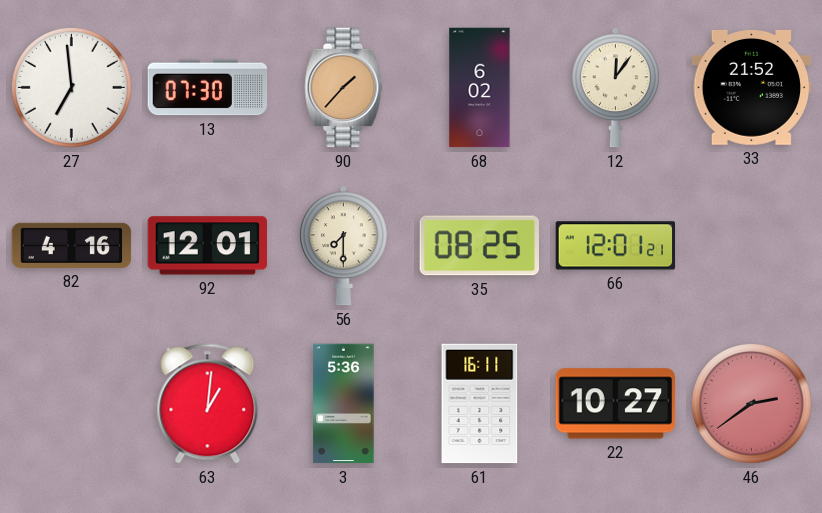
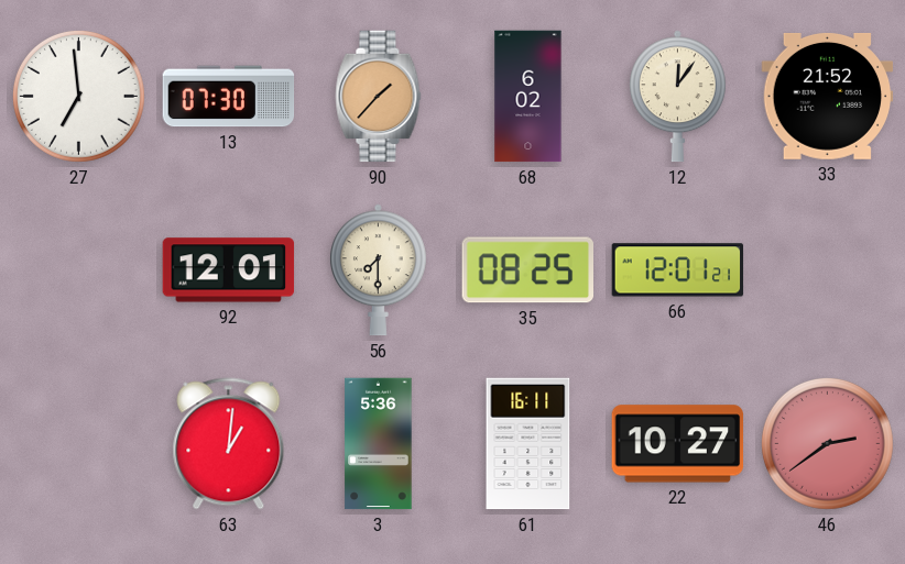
82: 4:16 -> none (72, 245)
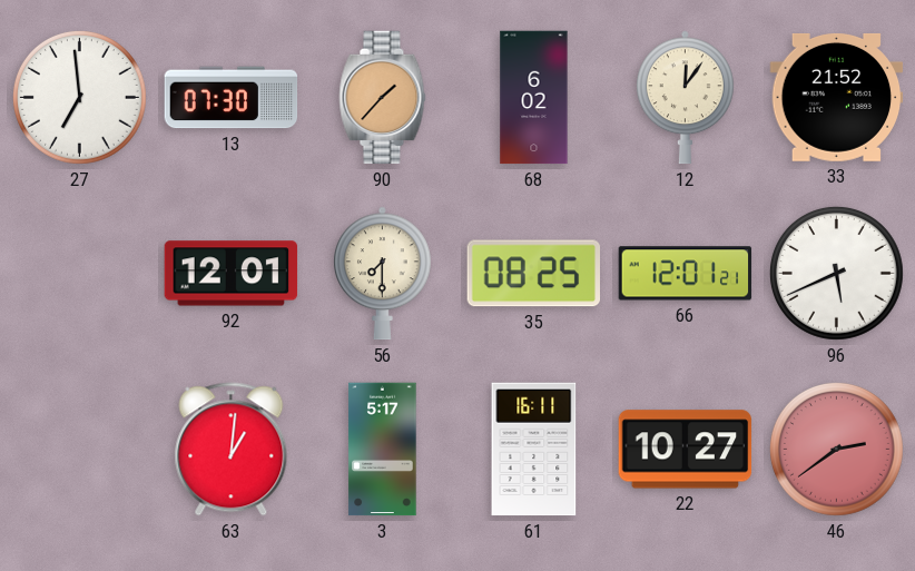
96: none -> 5:41 (836, 273)
3: 5:36 -> 5:17 (383, 450)
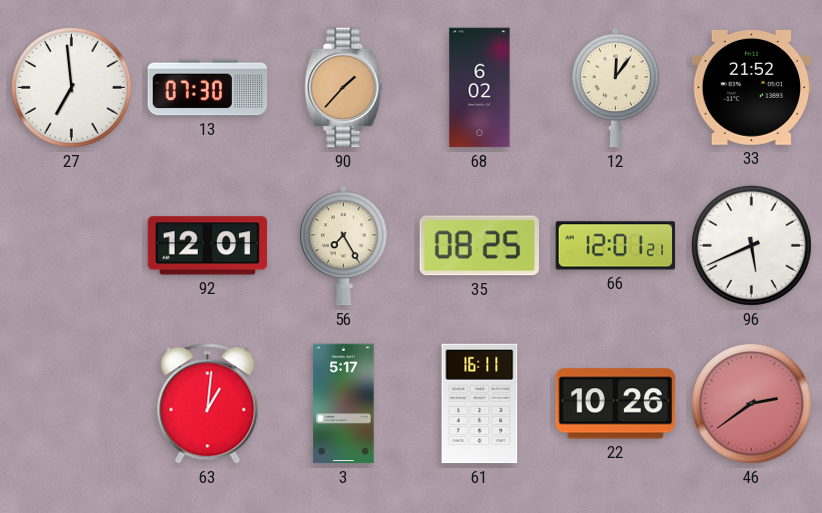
56: 7:30 -> 7:25 (343, 246)
22: 10:27 -> 10:26 (616, 404)
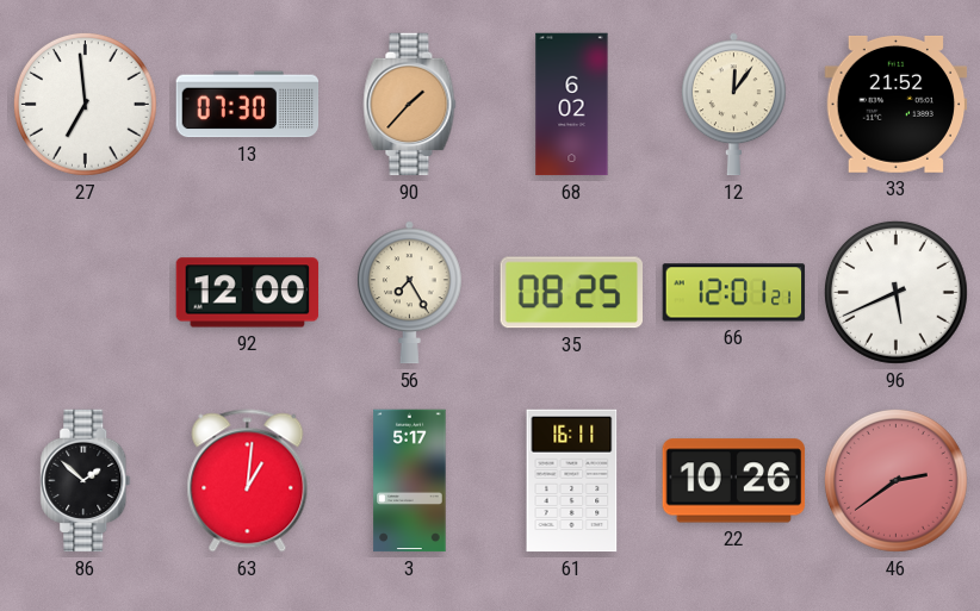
92: 12:01 -> 12:00 (248, 293)
86: none -> 1:52 (86, 481)
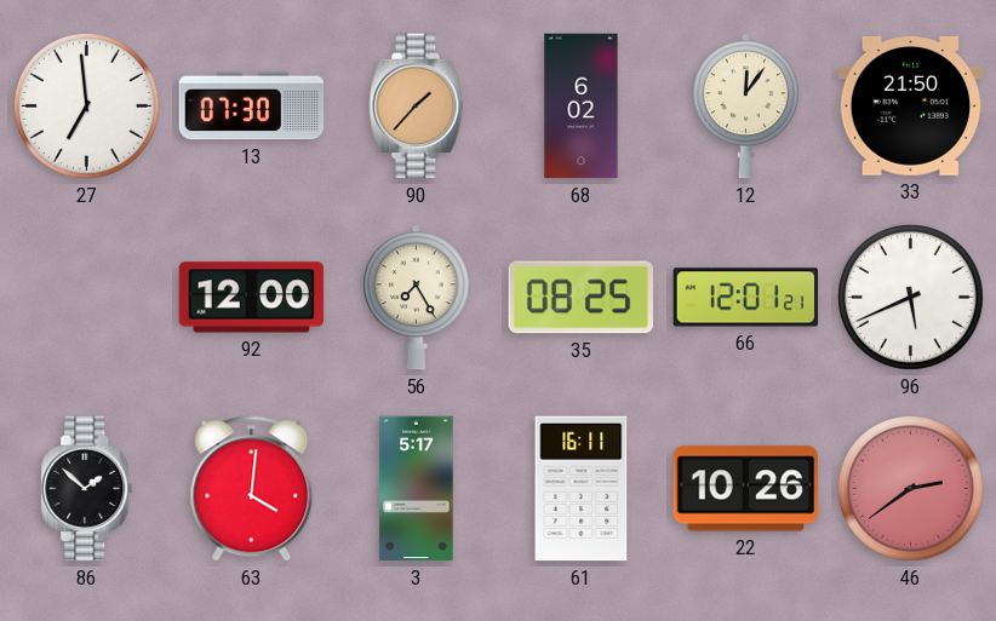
33: 21:52 -> 21:50 (911, 105)
63: 1:01 -> 4:01 (252, 489)
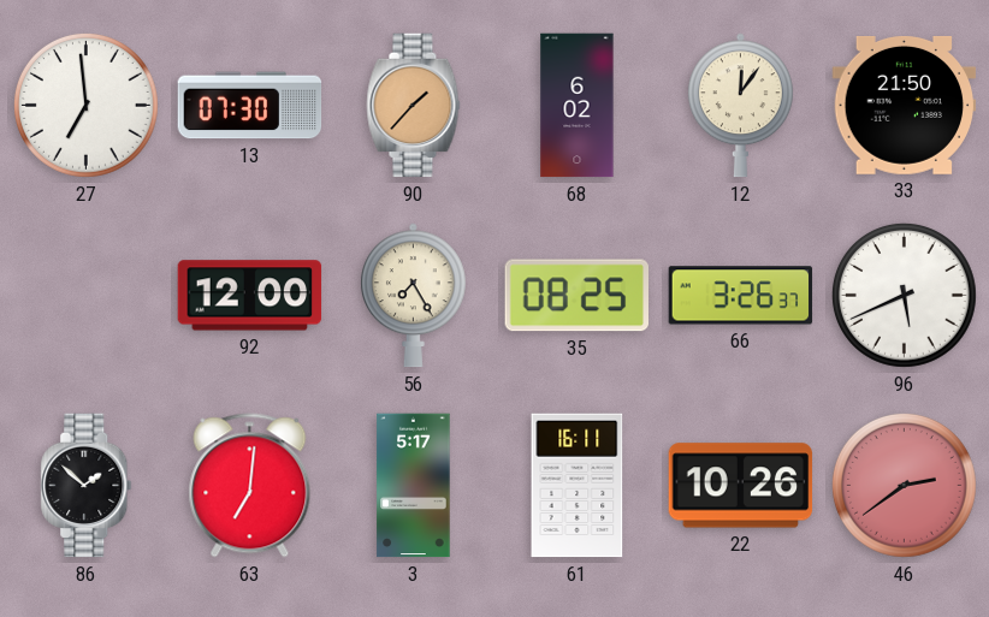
66: 12:01 -> 3:26 (741, 296)
63: 4:01 -> 7:01 (250, 486)
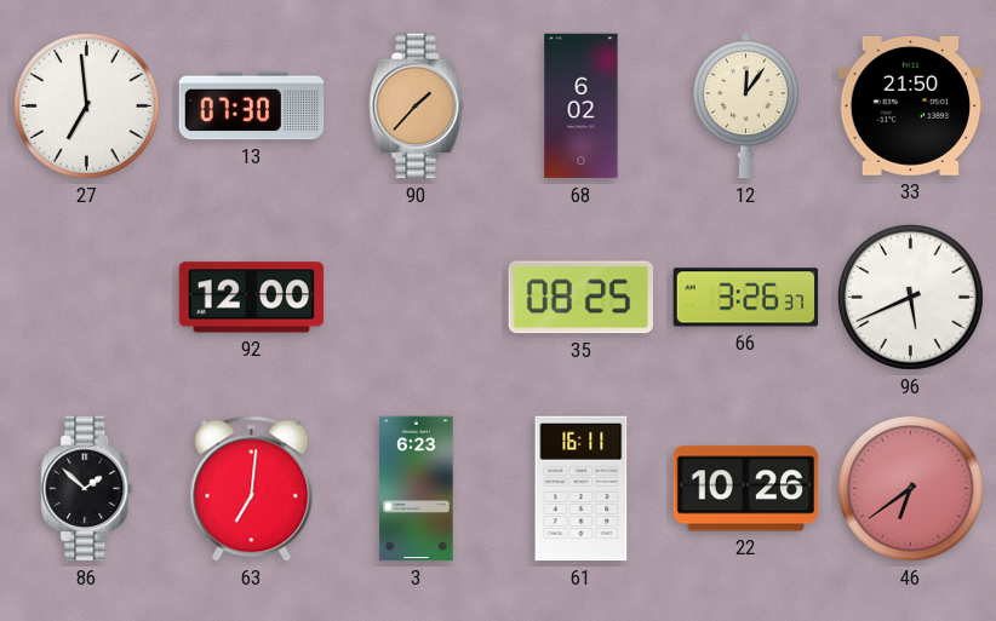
56: 7:25 -> none (413, 296)
3: 5:17 -> 6:23 (417, 489)
46: 2:39 -> 6:39 (910, 488)
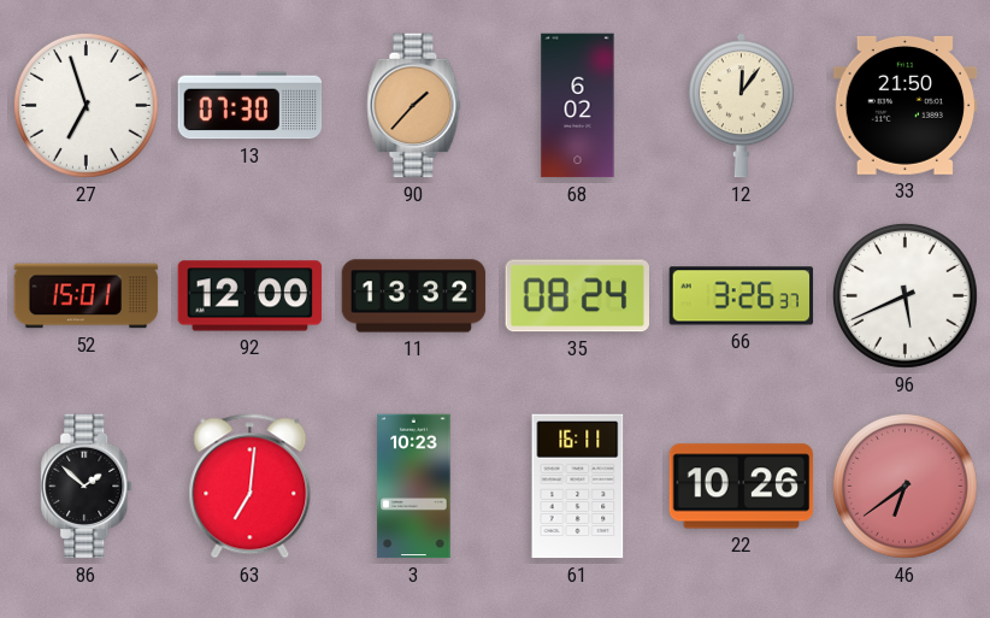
27: 6:59 -> 6:57 (86, 105)
52: none -> 15:01 (87, 296)
11: none -> 13:32 (414, 296)
35: 08:25 -> 08:24 (577, 296)
3: 6:23 -> 10:23 (414, 487)
